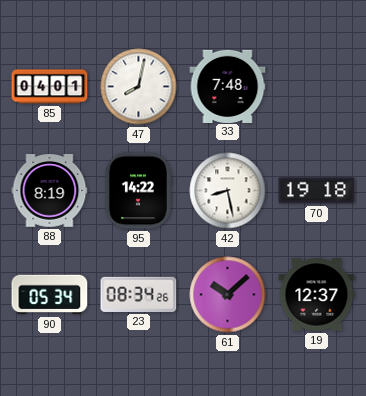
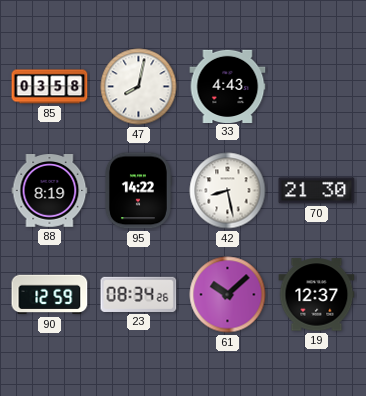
85: 04:01 -> 03:58 (50, 87)
33: 7:48 -> 4:43 (228, 86)
70: 19:18 -> 21:30 (317, 191)
90: 05:34 -> 12:59 (50, 295)
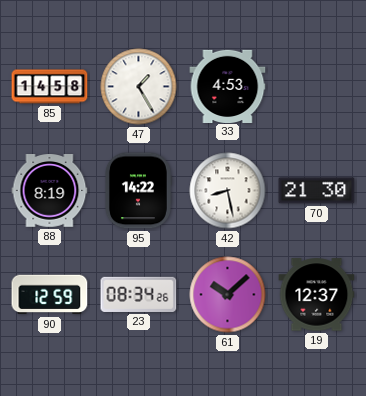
85: 03:58 -> 14:58 (50, 87)
47: 8:02 -> 1:25 (139, 87)
33: 4:43 -> 4:53 (228, 86)
